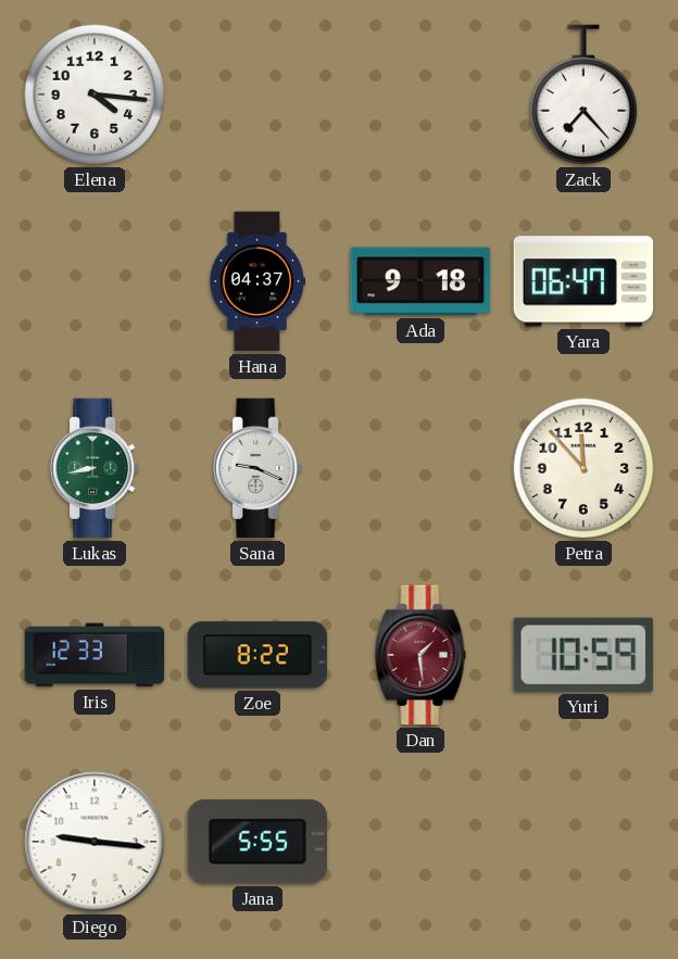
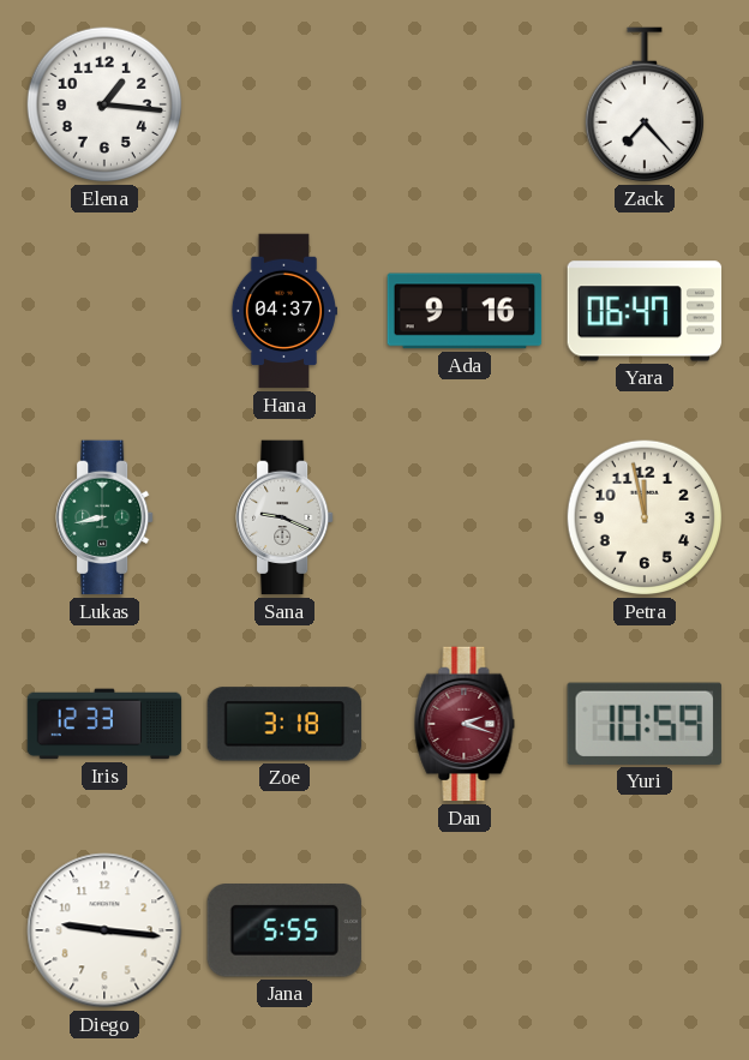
Elena: 4:16 -> 1:16 (104, 104)
Ada: 9:18 -> 9:16 (465, 311)
Petra: 11:53 -> 11:58 (645, 517)
Zoe: 8:22 -> 3:18 (284, 724)
Dan: 1:29 -> 2:18 (465, 724)
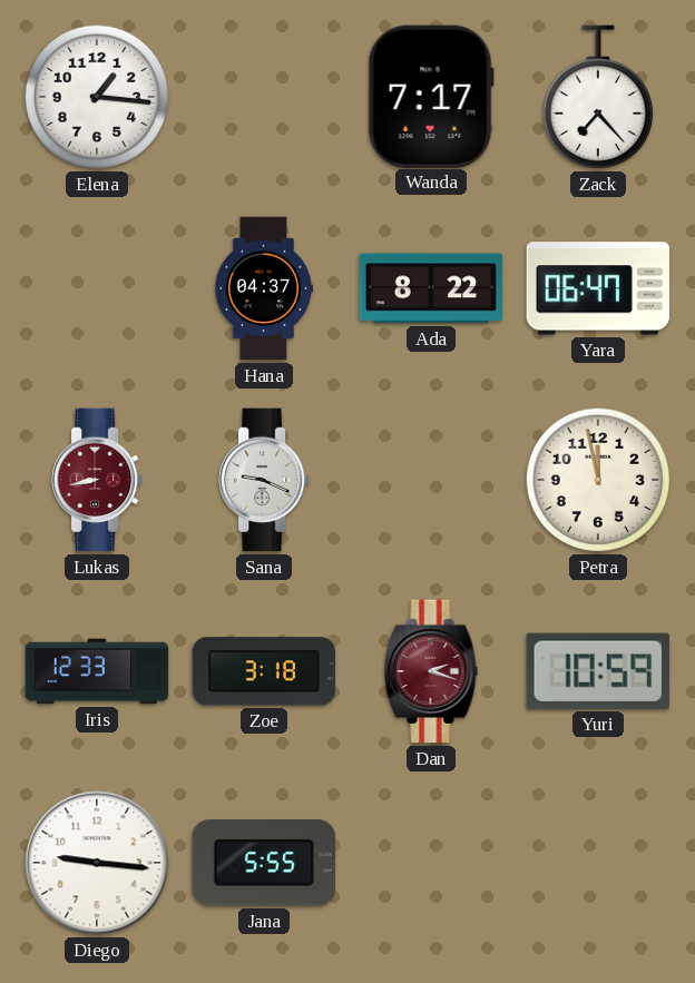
Wanda: none -> 7:17 (431, 96)
Ada: 9:16 -> 8:22 (431, 288)
Lukas dial: green -> burgundy (98, 480)
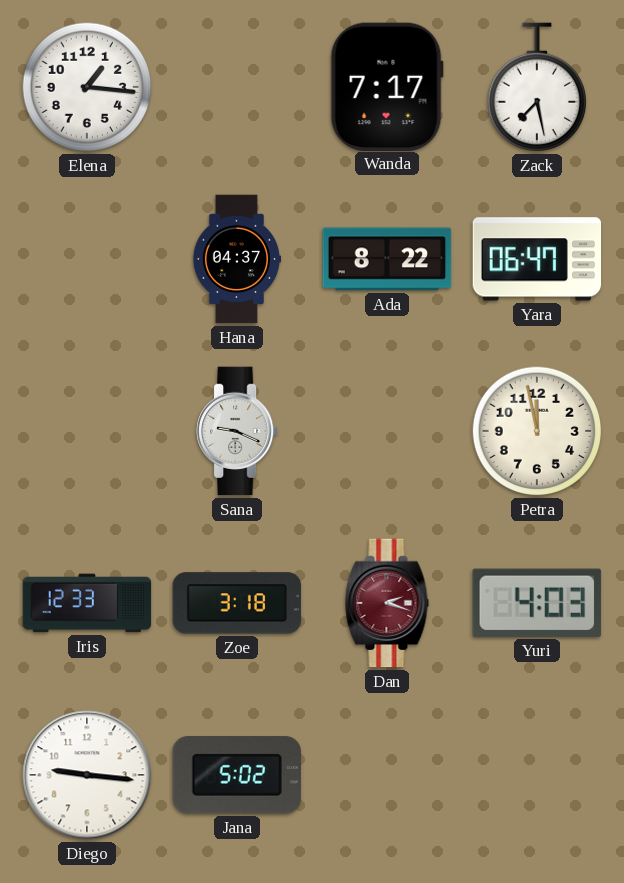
Zack: 7:23 -> 7:28 (536, 88)
Lukas: 8:43 -> none (98, 480)
Yuri: 10:59 -> 4:03 (537, 603)
Jana: 5:55 -> 5:02 (237, 775)
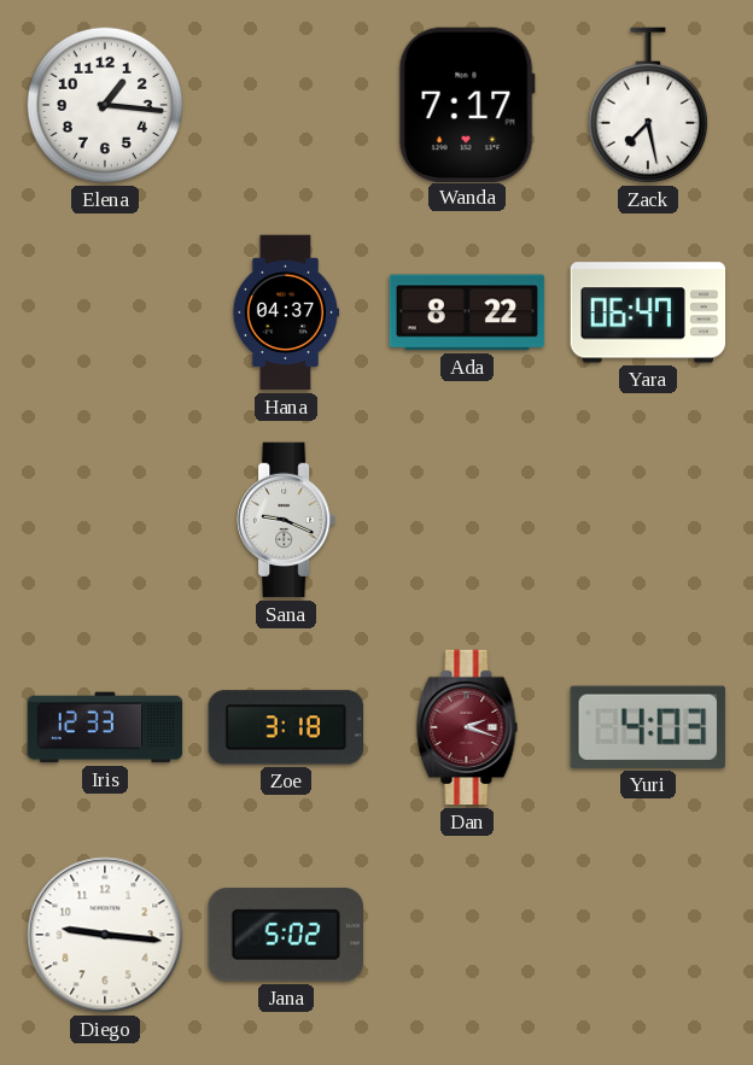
Petra: 11:58 -> none (537, 431)
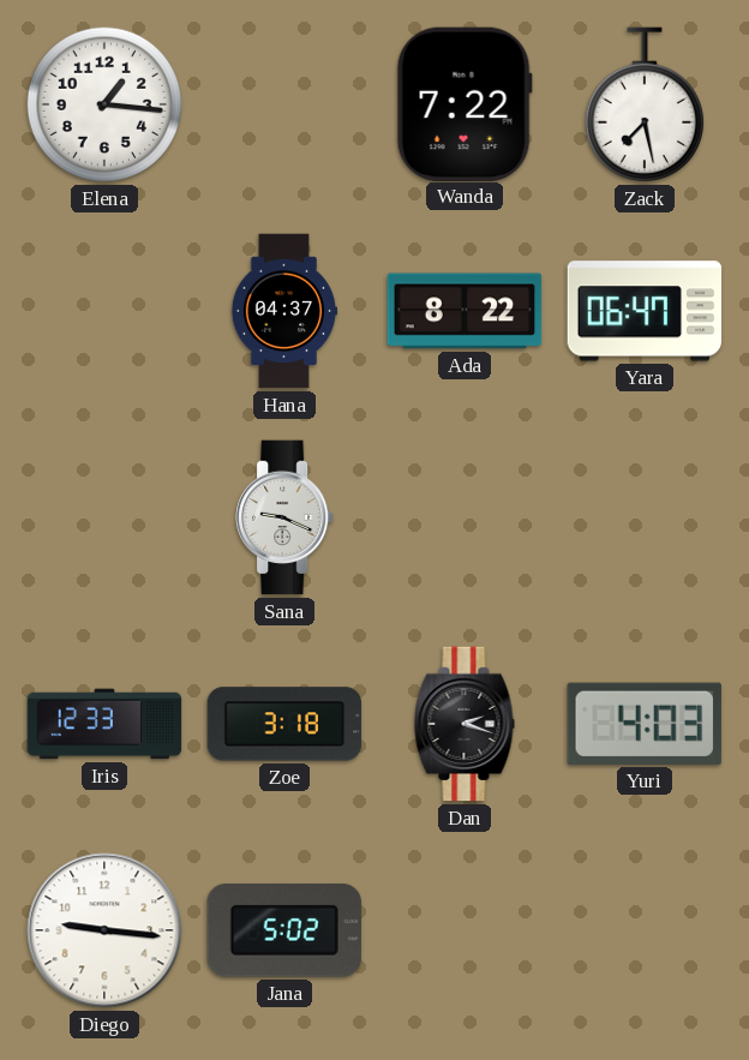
Wanda: 7:17 -> 7:22 (465, 103)
Dan dial: burgundy -> black (465, 724)
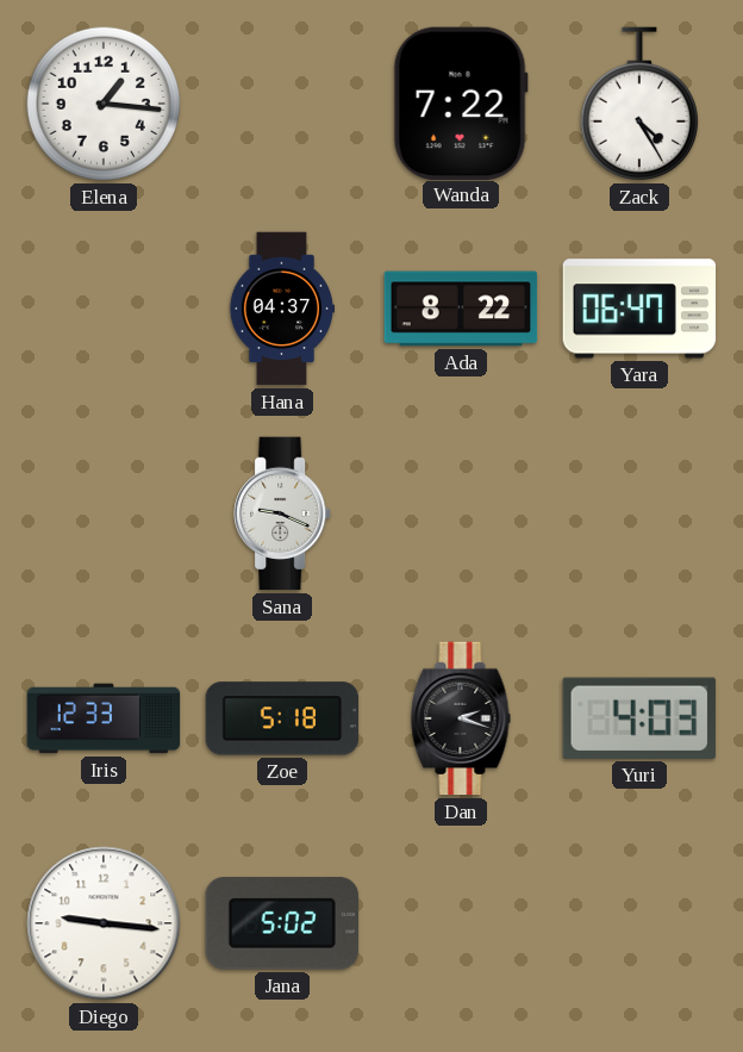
Zack: 7:28 -> 4:25 (638, 105)
Zoe: 3:18 -> 5:18 (282, 718)
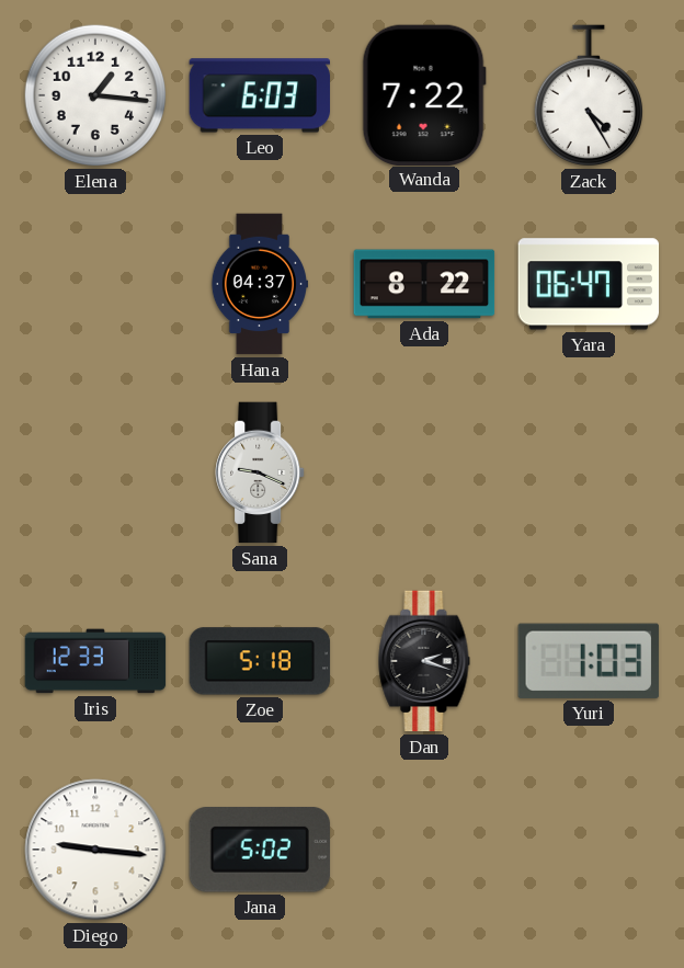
Leo: none -> 6:03 (259, 95)
Yuri: 4:03 -> 1:03 (589, 661)
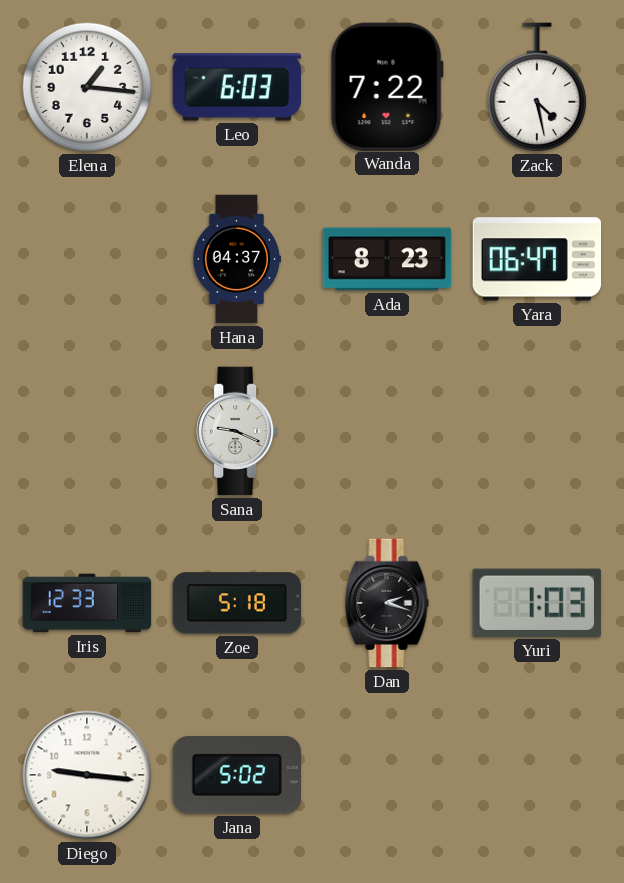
Zack: 4:25 -> 4:28 (536, 88)
Ada: 8:22 -> 8:23 (387, 259)
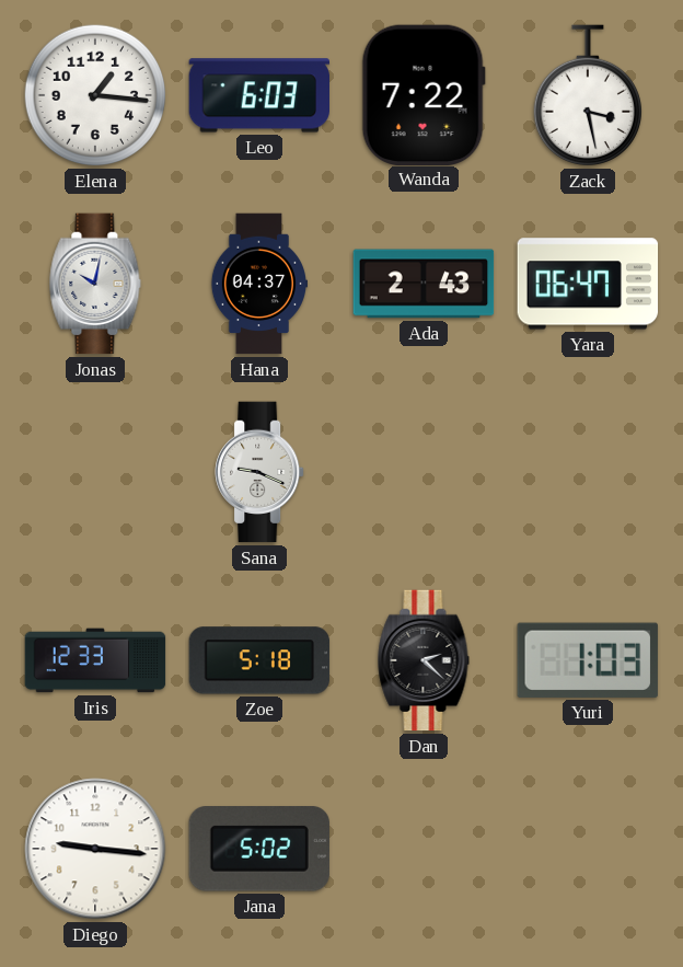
Zack: 4:28 -> 3:28 (587, 96)
Jonas: none -> 10:02 (95, 284)
Ada: 8:23 -> 2:43 (424, 284)
Dan: 2:18 -> 2:22 (424, 660)
